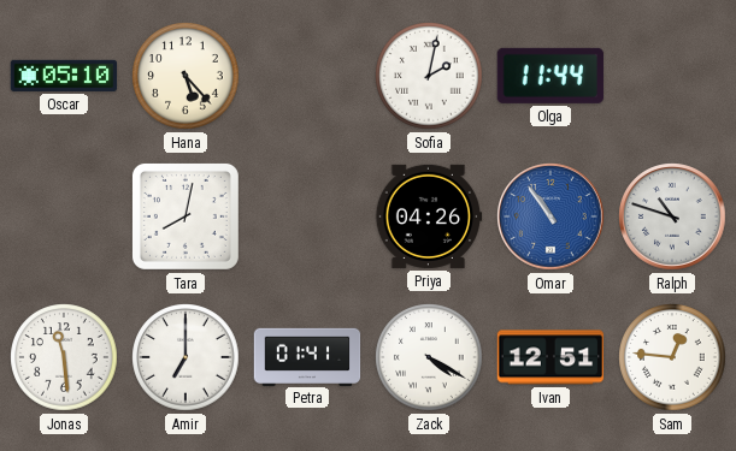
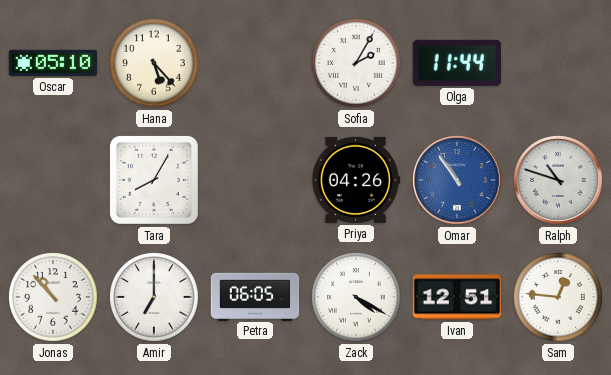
Sofia: 2:02 -> 2:05 (356, 63)
Tara: 8:02 -> 8:05 (154, 180)
Jonas: 11:29 -> 10:53 (53, 297)
Petra: 01:41 -> 06:05 (255, 296)
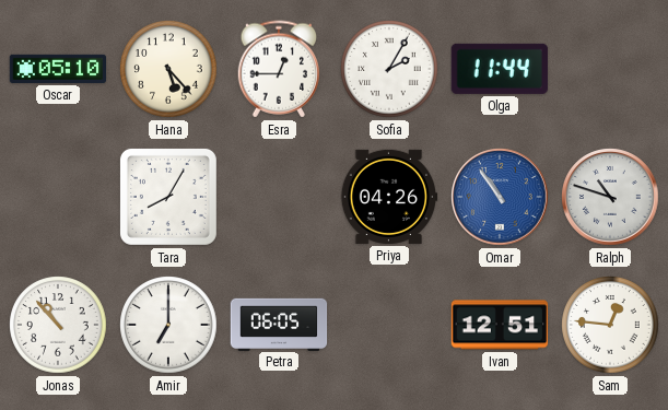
Esra: none -> 12:45 (279, 69)
Zack: 4:20 -> none (356, 297)
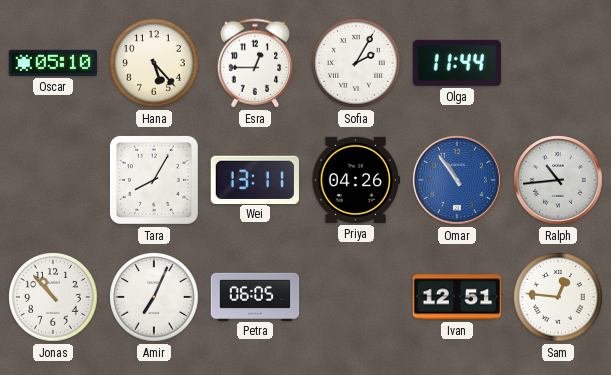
Wei: none -> 13:11 (255, 179)
Ralph: 10:48 -> 10:44 (558, 180)
Amir: 7:00 -> 7:04 (154, 297)
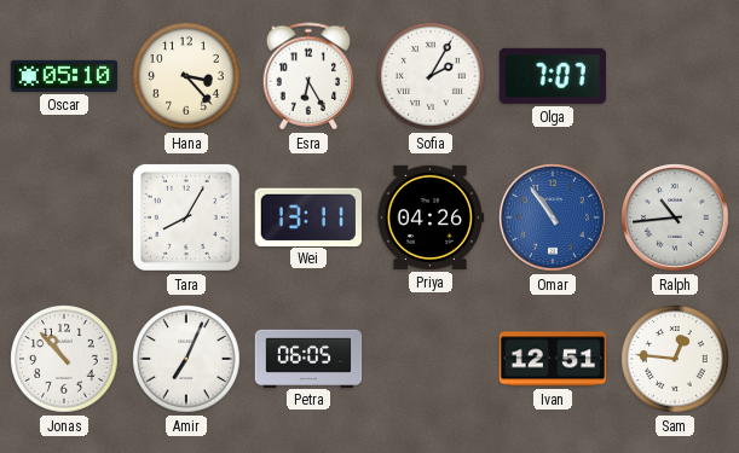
Hana: 5:23 -> 3:23 (186, 76)
Esra: 12:45 -> 6:25 (308, 76)
Olga: 11:44 -> 7:07 (553, 76)
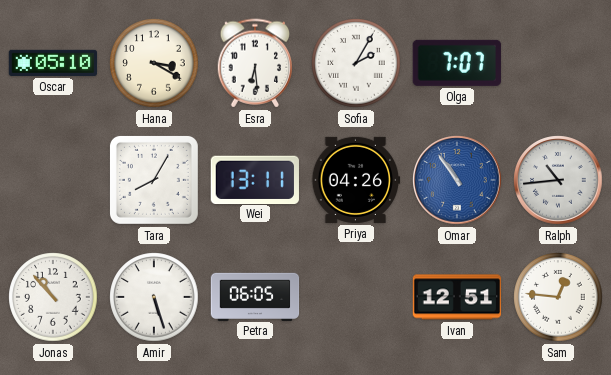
Hana: 3:23 -> 3:20 (154, 63)
Esra: 6:25 -> 6:29 (255, 63)
Amir: 7:04 -> 5:27 (154, 297)
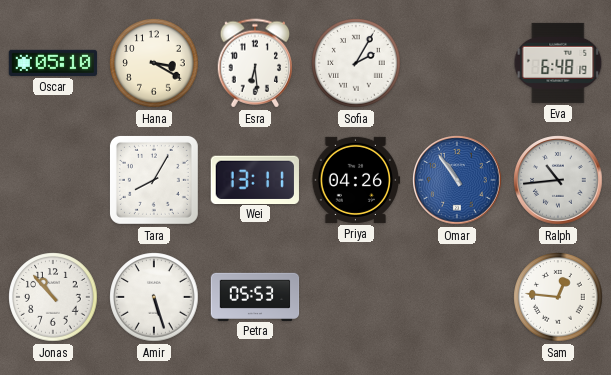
Olga: 7:07 -> none (457, 63)
Eva: none -> 6:48 (558, 63)
Petra: 06:05 -> 05:53 (255, 296)
Ivan: 12:51 -> none (457, 297)
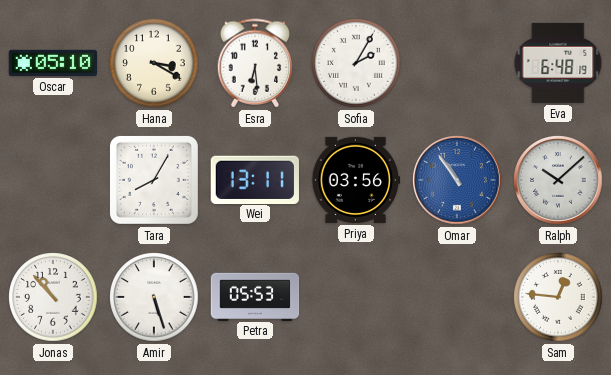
Priya: 04:26 -> 03:56 (356, 180)
Ralph: 10:44 -> 10:08 (558, 180)
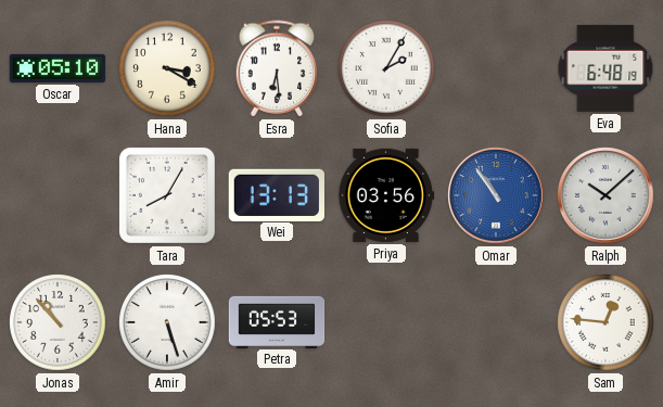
Wei: 13:11 -> 13:13 (277, 194)
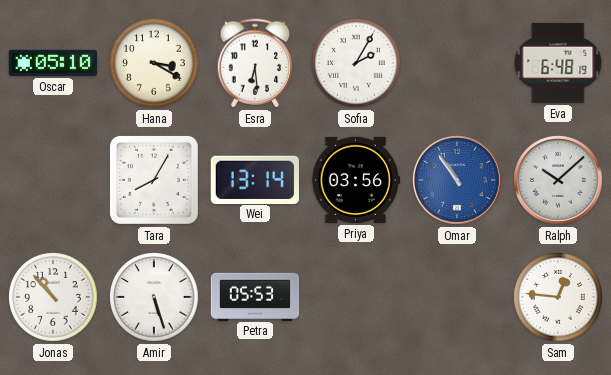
Wei: 13:13 -> 13:14 (255, 179)
